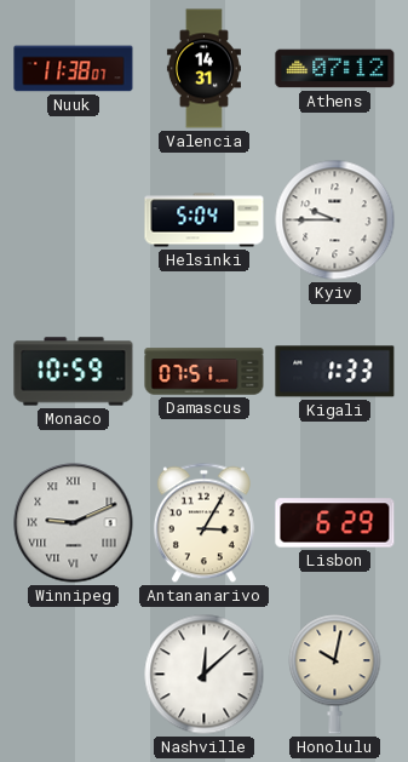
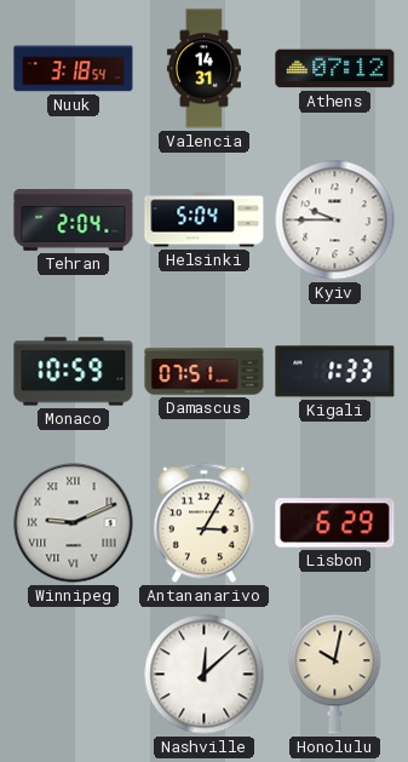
Nuuk: 11:38 -> 3:18 (74, 69)
Tehran: none -> 2:04 (74, 220)
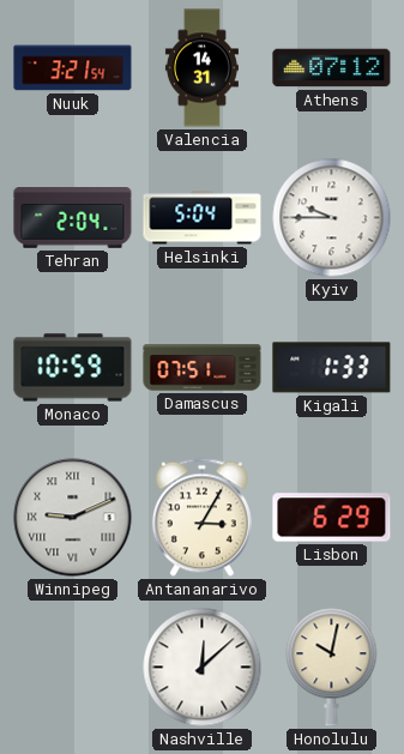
Nuuk: 3:18 -> 3:21 (73, 68)
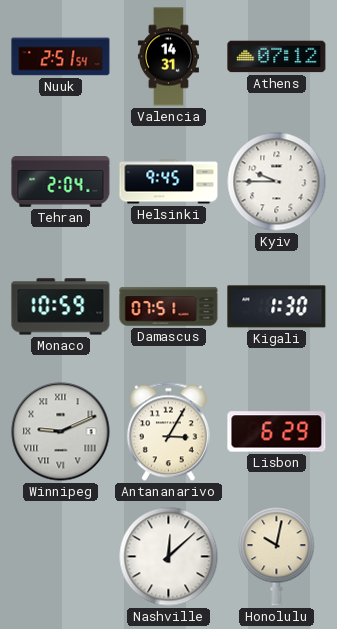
Nuuk: 3:21 -> 2:51 (61, 57)
Helsinki: 5:04 -> 9:45 (169, 182)
Kigali: 1:33 -> 1:30 (277, 307)
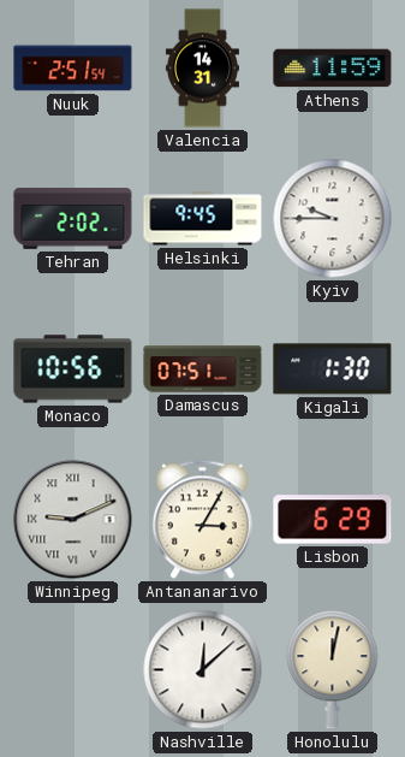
Athens: 07:12 -> 11:59 (333, 69)
Tehran: 2:04 -> 2:02 (73, 219)
Monaco: 10:59 -> 10:56 (73, 369)
Honolulu: 10:02 -> 12:02 (333, 670)
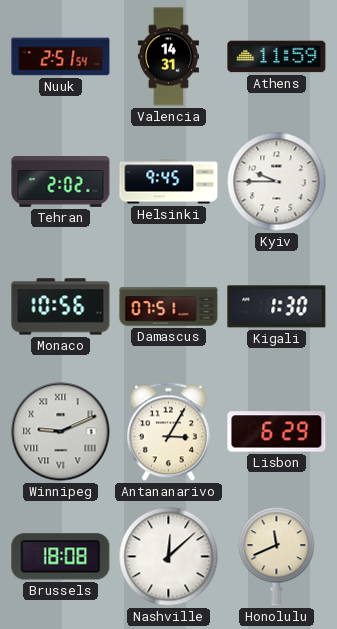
Brussels: none -> 18:08 (61, 557)
Honolulu: 12:02 -> 11:41 (277, 557)
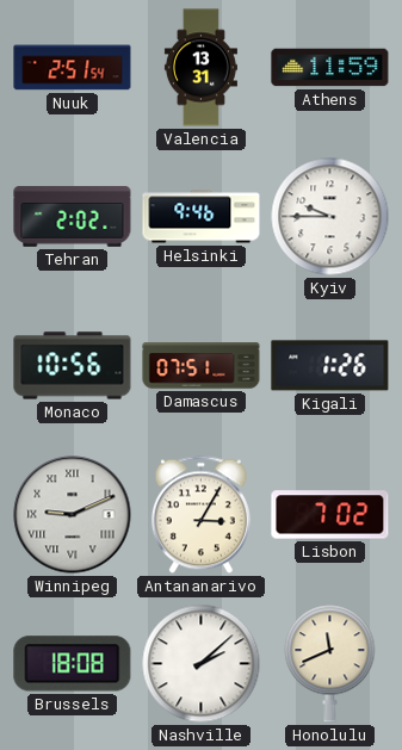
Valencia: 14:31 -> 13:31 (200, 68)
Helsinki: 9:45 -> 9:46 (202, 217)
Kigali: 1:30 -> 1:26 (330, 366)
Lisbon: 6:29 -> 7:02 (330, 515)
Nashville: 12:08 -> 2:08 (202, 664)
